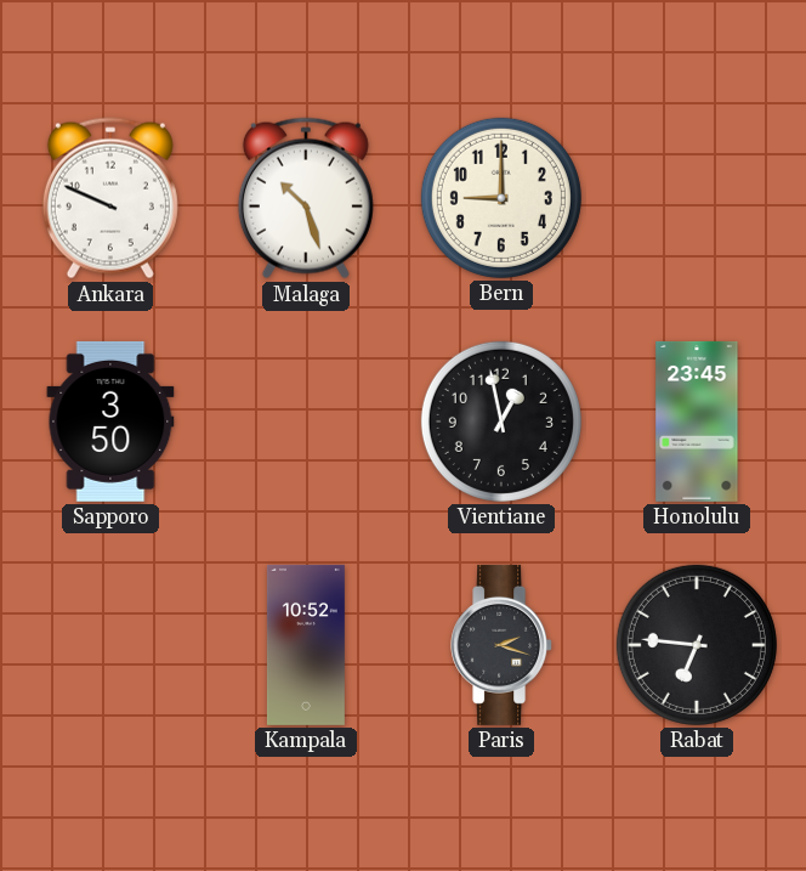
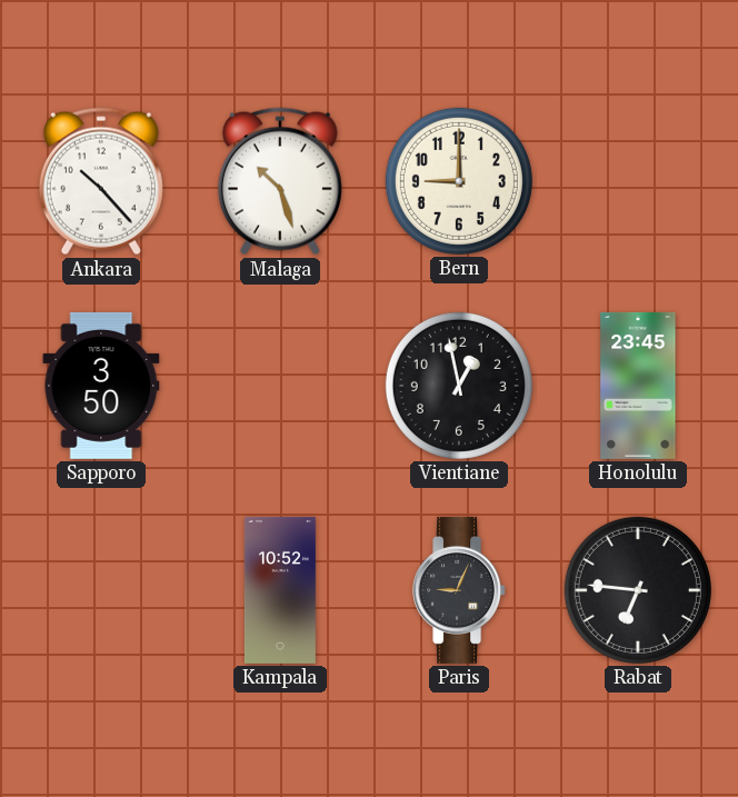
Ankara: 9:49 -> 10:23 (101, 181)
Paris: 2:18 -> 9:04 (460, 590)
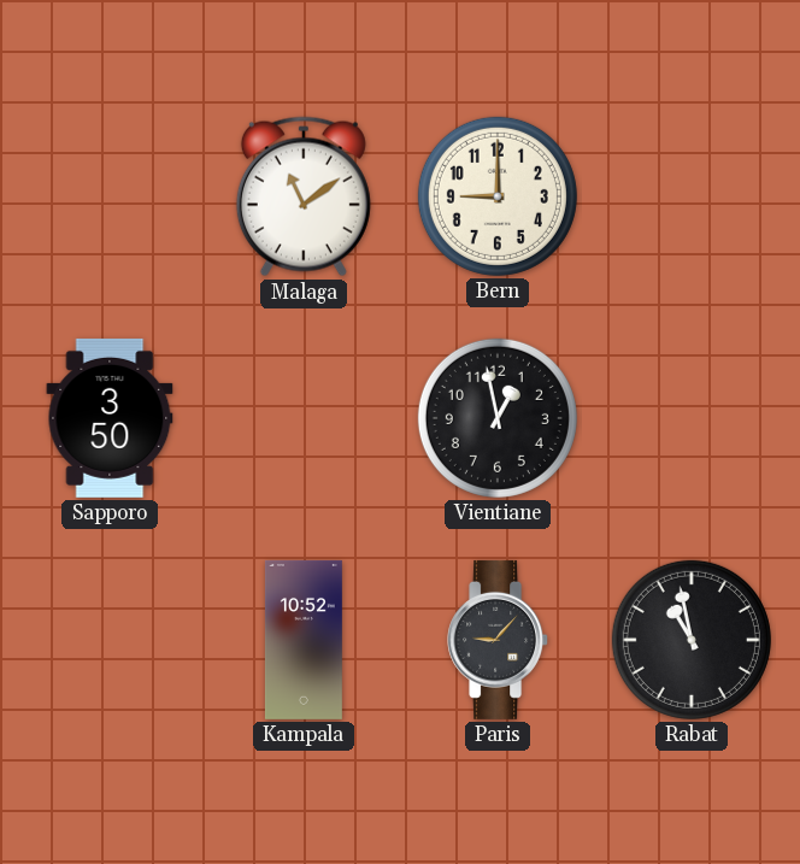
Ankara: 10:23 -> none (101, 181)
Malaga: 10:27 -> 11:09 (304, 196)
Honolulu: 23:45 -> none (638, 386)
Paris: 9:04 -> 9:07 (499, 640)
Rabat: 6:46 -> 10:58 (692, 640)
